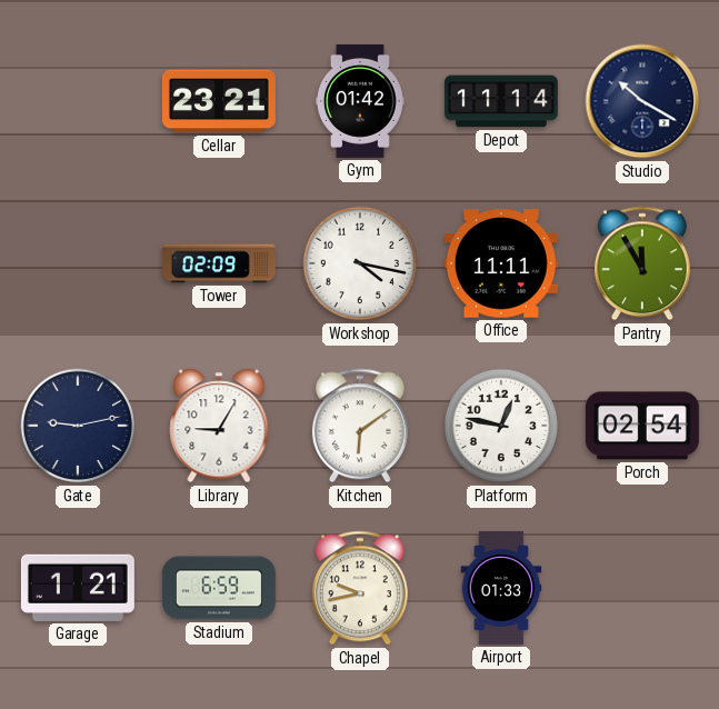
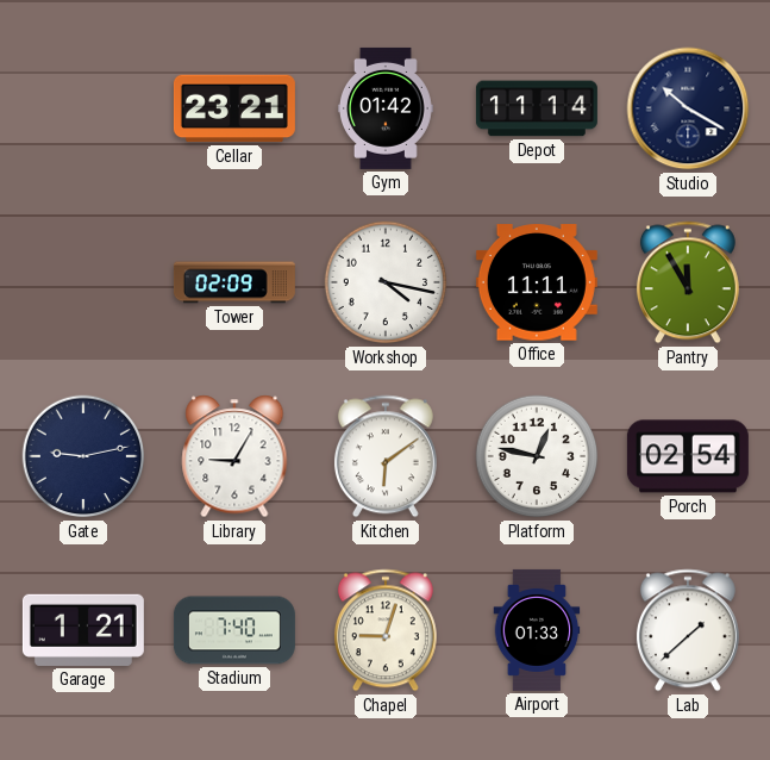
Stadium: 6:59 -> 7:40 (234, 630)
Chapel: 9:43 -> 9:03 (386, 630)
Lab: none -> 1:38 (688, 630)
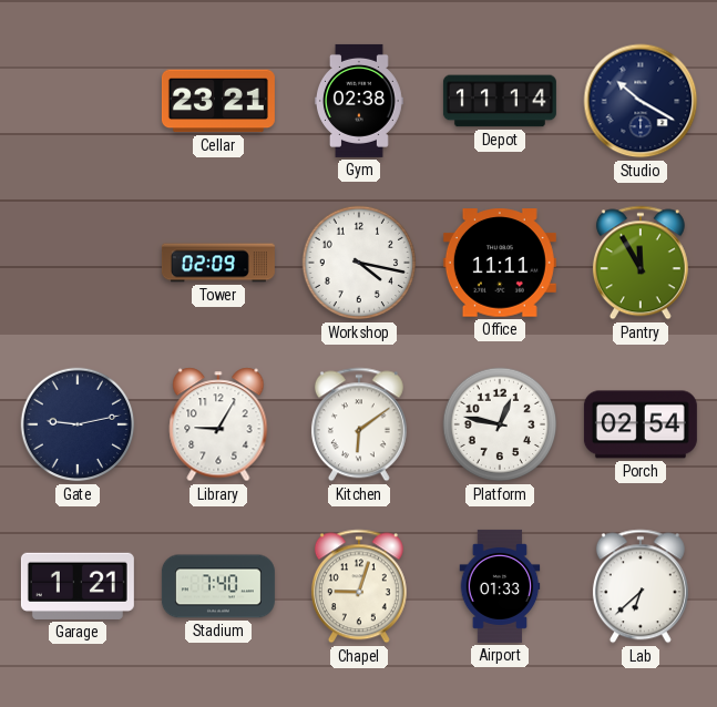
Gym: 01:42 -> 02:38 (359, 101)
Lab: 1:38 -> 6:38 (641, 586)
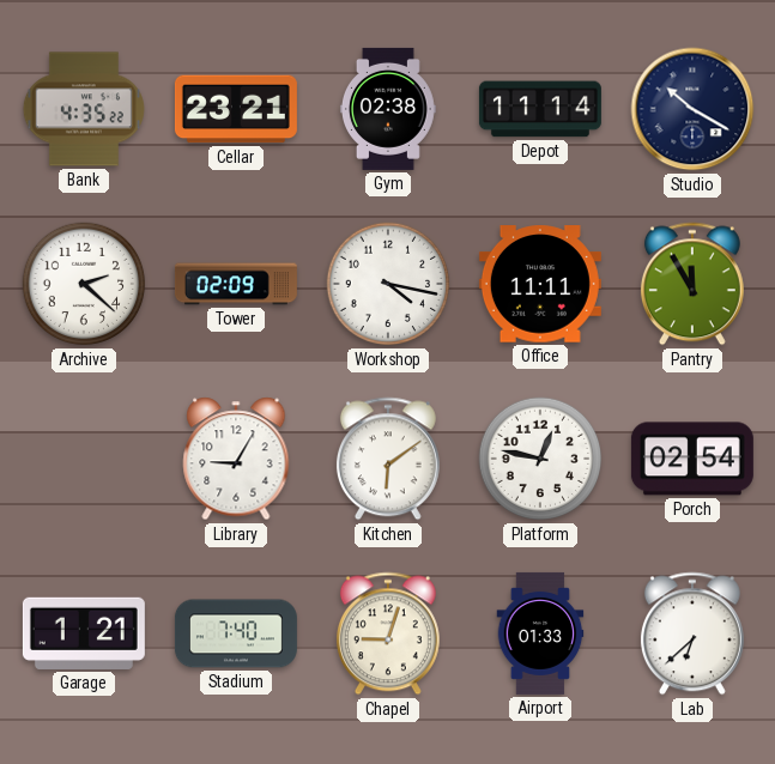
Bank: none -> 4:35 (84, 109)
Archive: none -> 2:22 (84, 284)
Gate: 9:13 -> none (78, 424)
